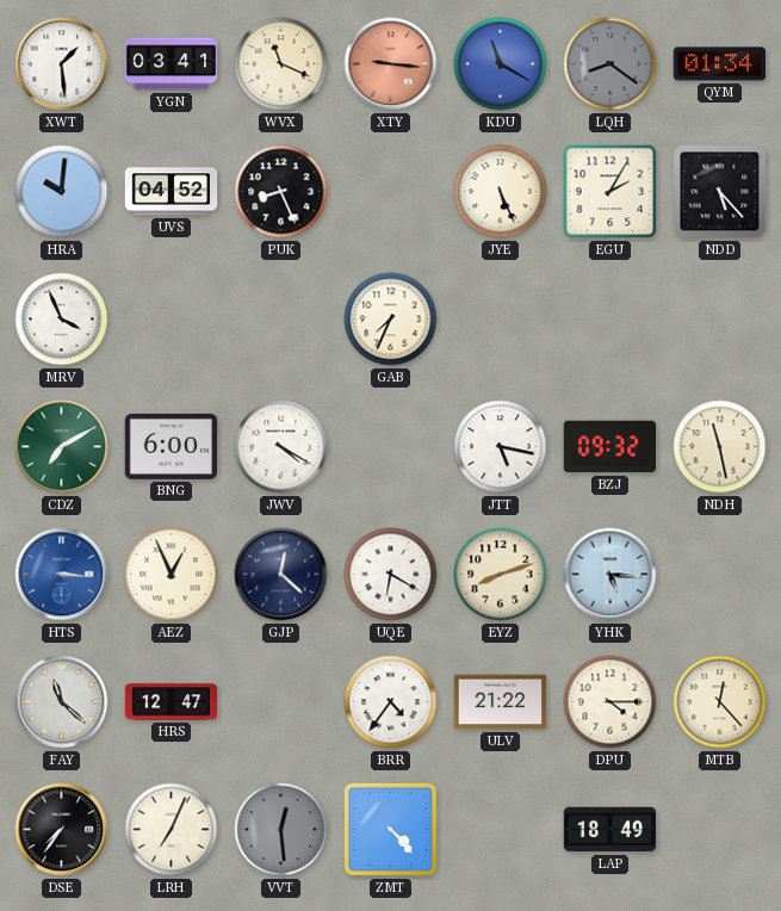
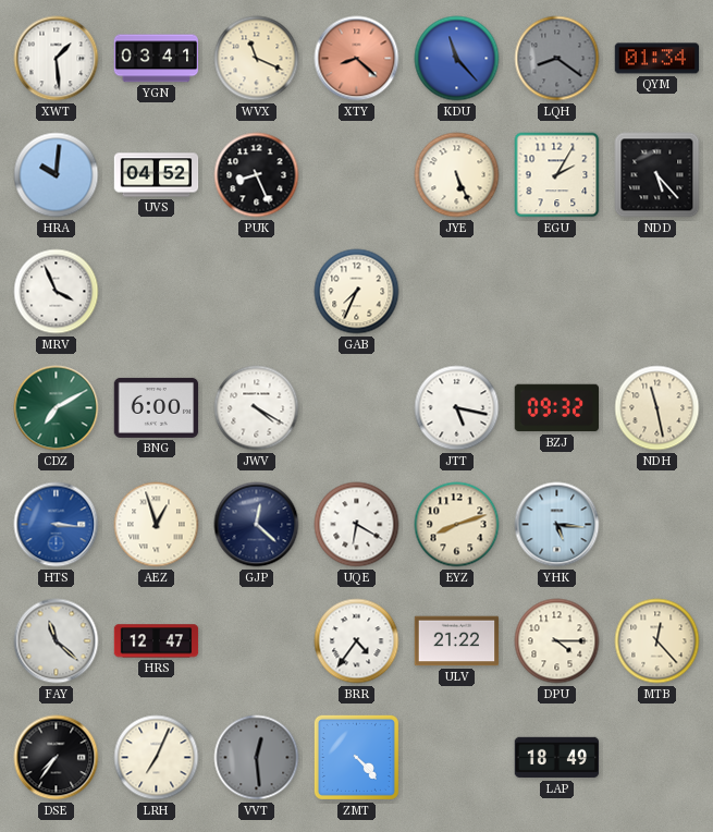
XTY: 9:16 -> 8:22 (357, 59)
KDU: 11:20 -> 11:23 (457, 59)
AEZ: 12:56 -> 12:57 (157, 525)
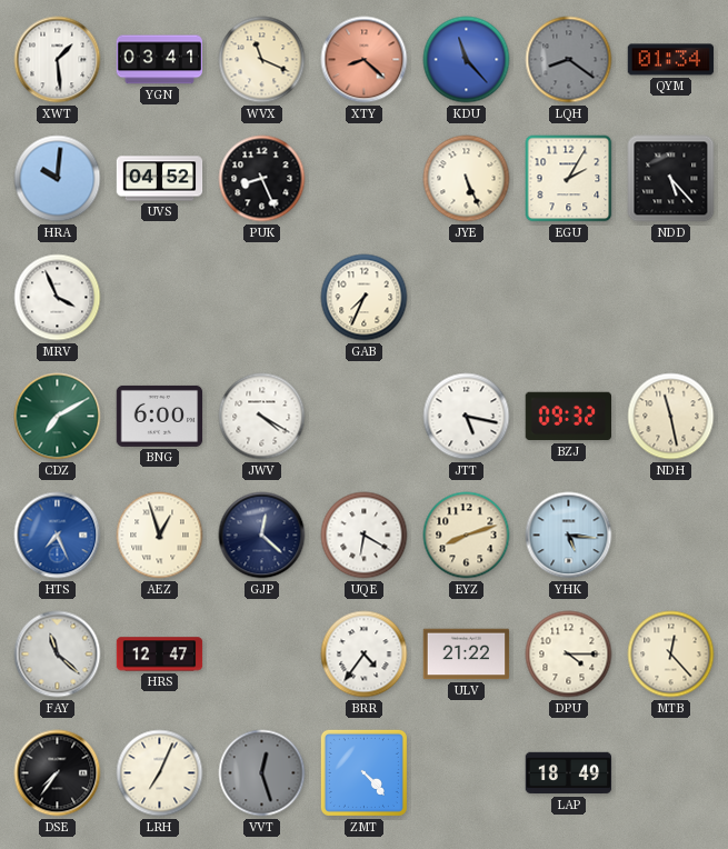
HTS: 3:16 -> 7:26 (58, 536)
VVT: 12:29 -> 12:27 (262, 773)
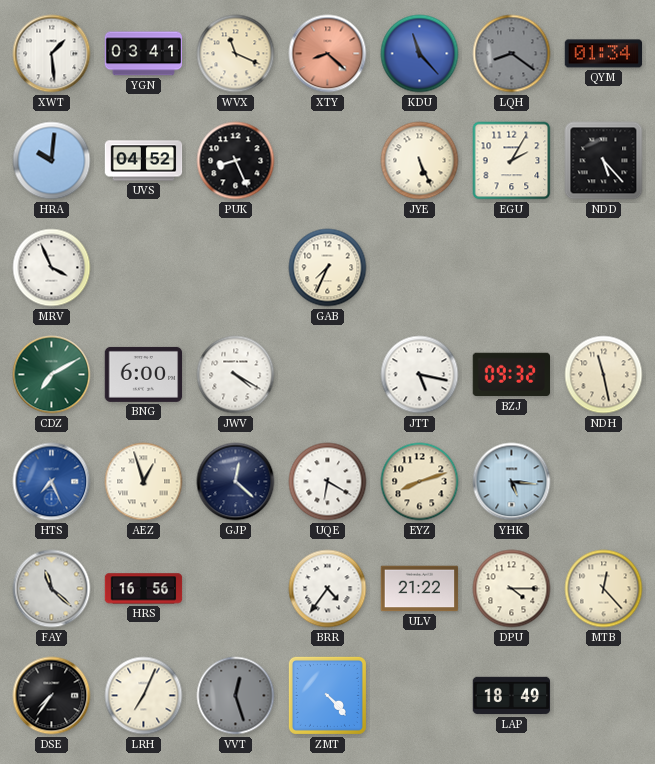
HRS: 12:47 -> 16:56 (144, 589)
